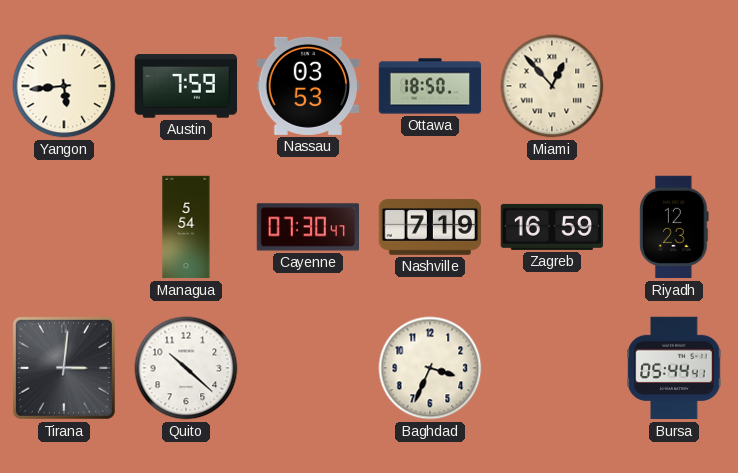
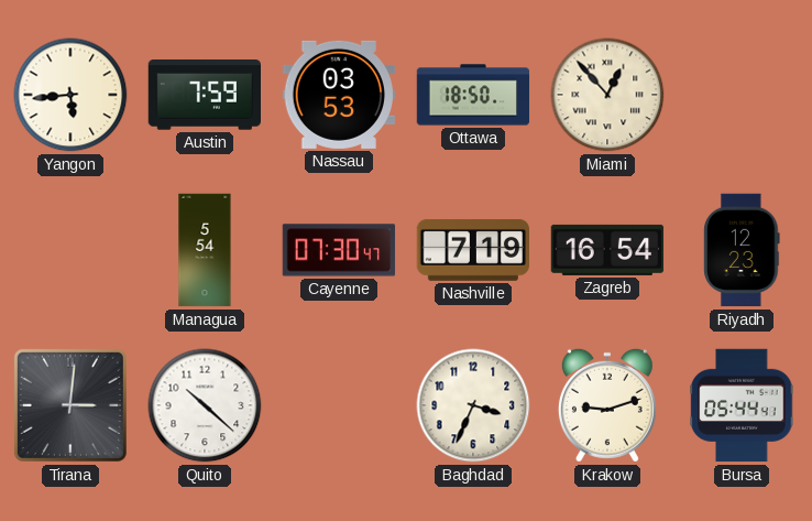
Zagreb: 16:59 -> 16:54 (607, 250)
Krakow: none -> 9:12 (607, 405)
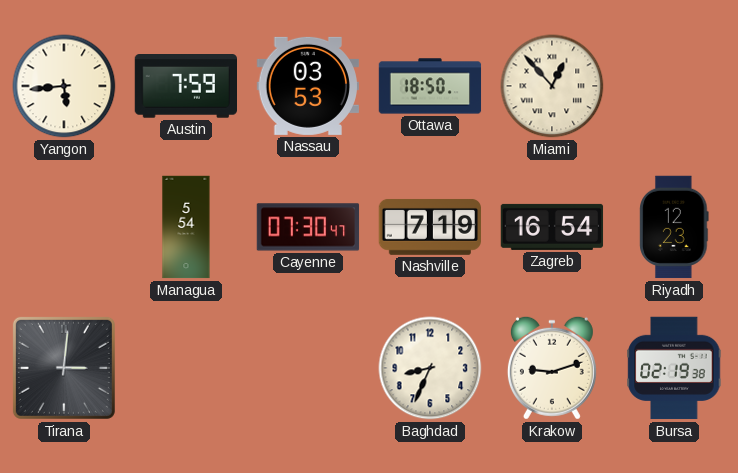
Quito: 10:22 -> none (205, 405)
Baghdad: 3:34 -> 8:34 (430, 368)
Bursa: 05:44 -> 02:19 (674, 368)
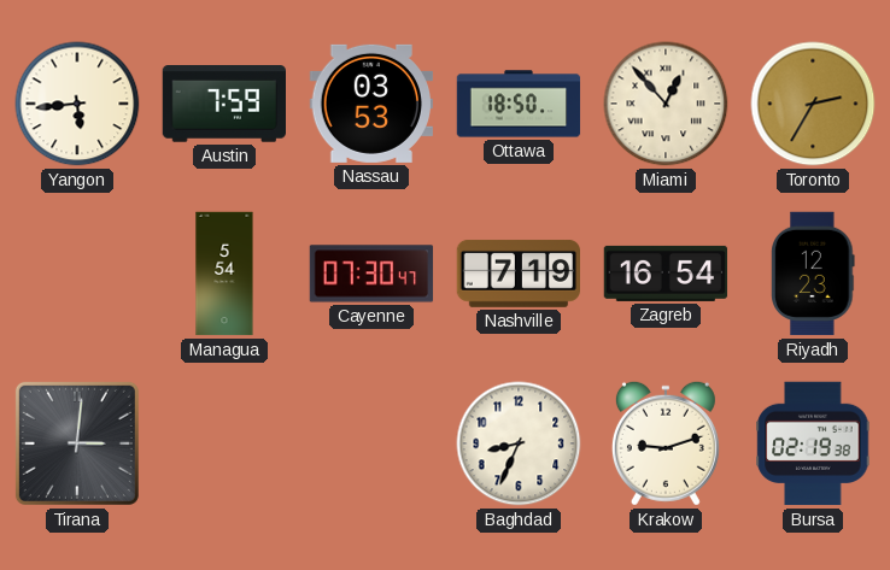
Toronto: none -> 2:35 (813, 104)
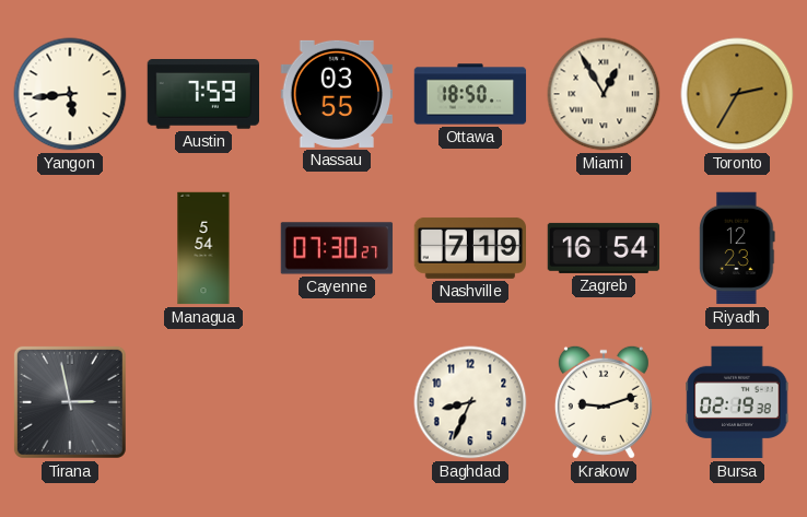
Nassau: 03:53 -> 03:55 (336, 94)
Miami: 12:53 -> 12:55 (604, 94)
Cayenne: 07:30:47 -> 07:30:27 (337, 248)
Tirana: 3:01 -> 2:58 (70, 402)
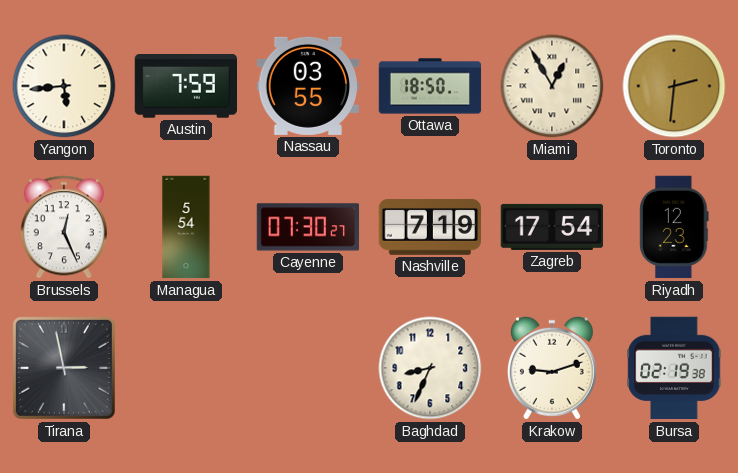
Toronto: 2:35 -> 2:31 (674, 86)
Brussels: none -> 12:26 (64, 227)
Zagreb: 16:54 -> 17:54 (552, 227)
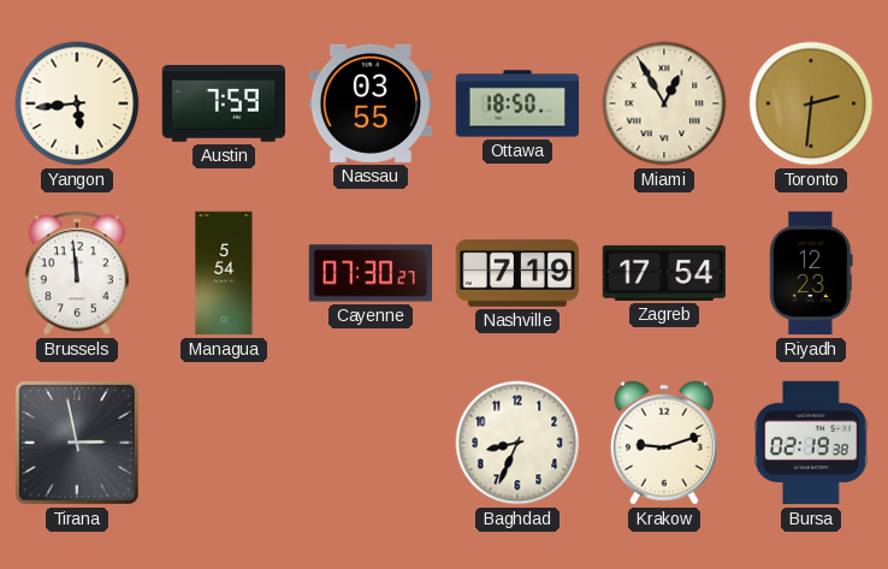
Brussels: 12:26 -> 11:59 (77, 273)
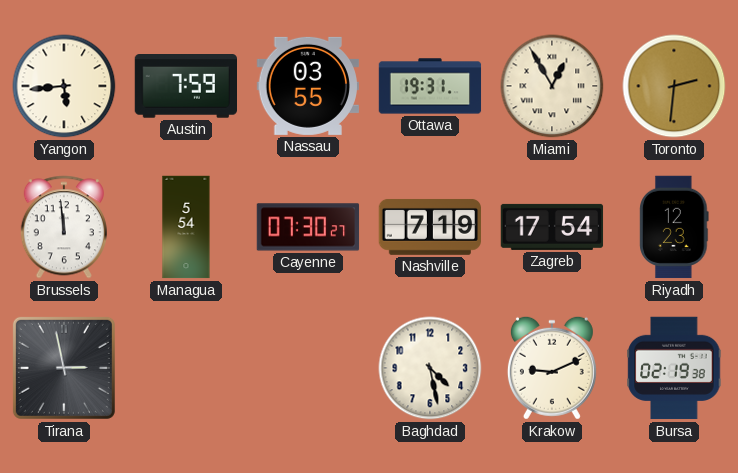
Ottawa: 18:50 -> 19:31 (430, 86)
Baghdad: 8:34 -> 4:28 (430, 368)
Krakow: 9:12 -> 9:11 (552, 368)
